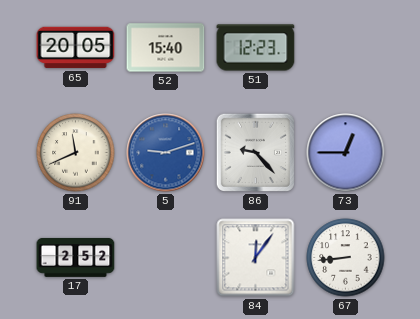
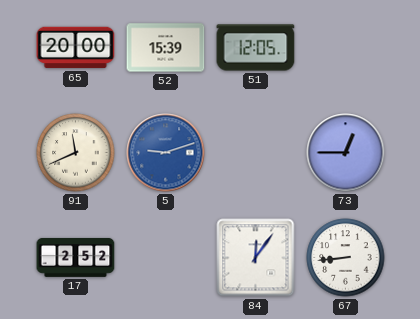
65: 20:05 -> 20:00 (76, 48)
52: 15:40 -> 15:39 (166, 48)
51: 12:23 -> 12:05 (256, 48)
86: 9:23 -> none (255, 152)
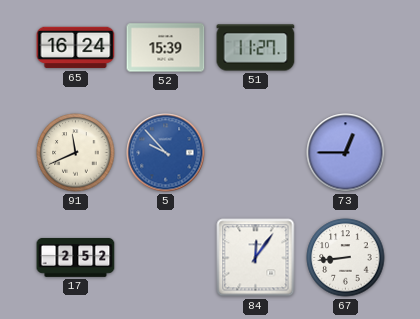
65: 20:00 -> 16:24 (76, 48)
51: 12:05 -> 11:27 (256, 48)
5: 9:12 -> 9:53 (166, 153)
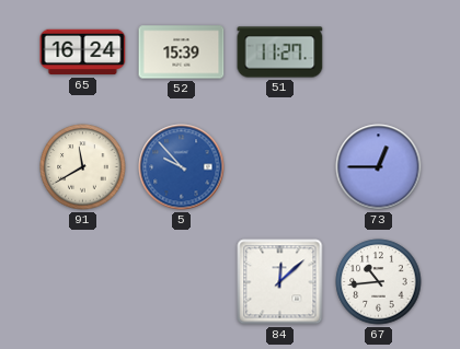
91: 11:41 -> 11:40 (83, 167)
17: 2:52 -> none (76, 257)
84: 12:06 -> 12:08 (280, 282)
67: 8:44 -> 10:44 (379, 282)
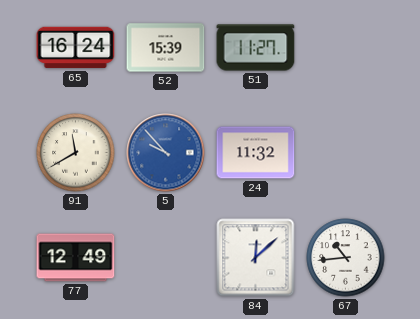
24: none -> 11:32 (256, 153)
73: 12:45 -> none (379, 167)
77: none -> 12:49 (76, 258)
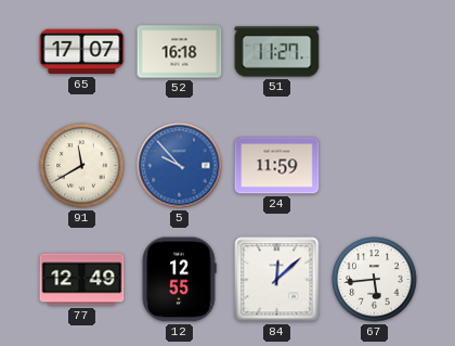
65: 16:24 -> 17:07 (82, 52)
52: 15:39 -> 16:18 (180, 52)
24: 11:32 -> 11:59 (277, 166)
12: none -> 12:55 (179, 280)
67: 10:44 -> 5:44 (375, 280)
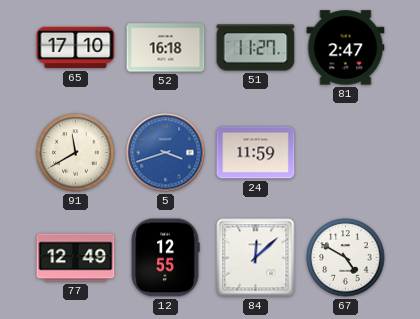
65: 17:07 -> 17:10 (76, 48)
81: none -> 2:47 (346, 48)
5: 9:53 -> 3:42 (166, 153)
67: 5:44 -> 4:50 (346, 258)
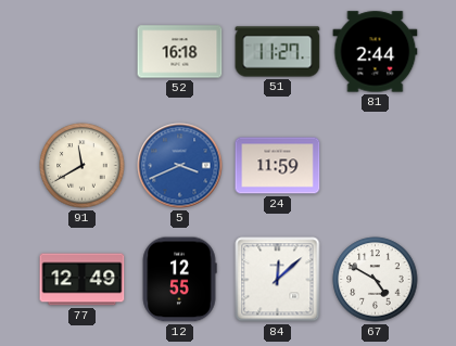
65: 17:10 -> none (76, 48)
81: 2:47 -> 2:44 (376, 52)
5: 3:42 -> 3:41 (180, 166)
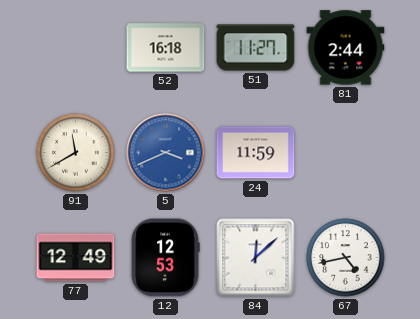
12: 12:55 -> 12:53 (165, 258)
67: 4:50 -> 4:43 (346, 258)
